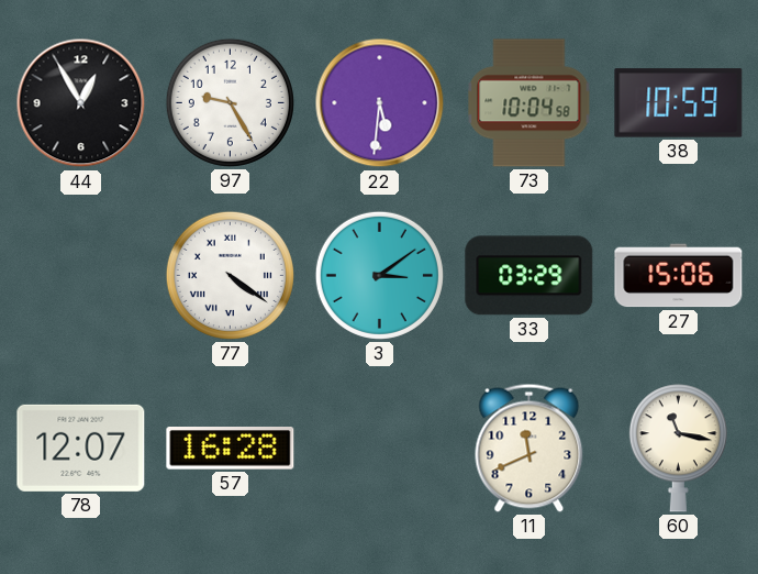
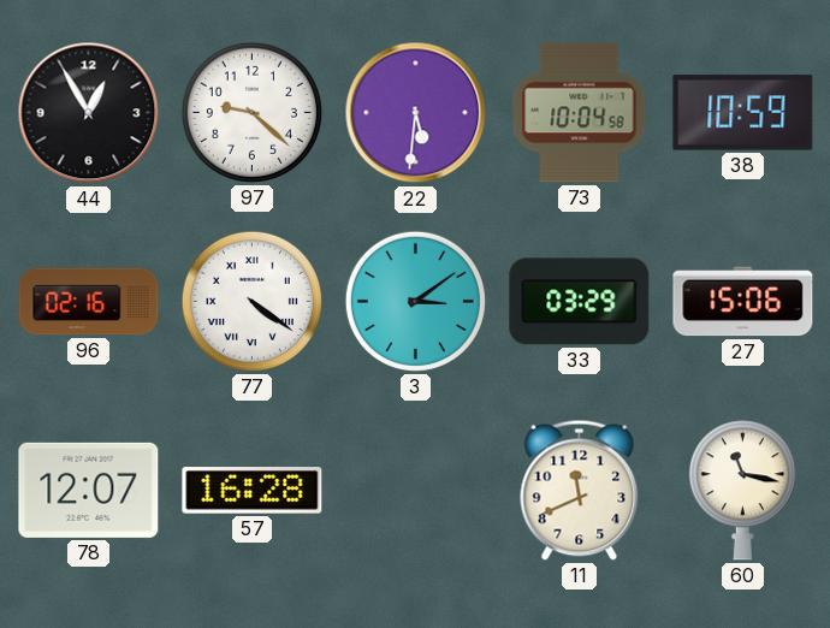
97: 9:25 -> 9:22 (251, 112)
96: none -> 02:16 (89, 302)
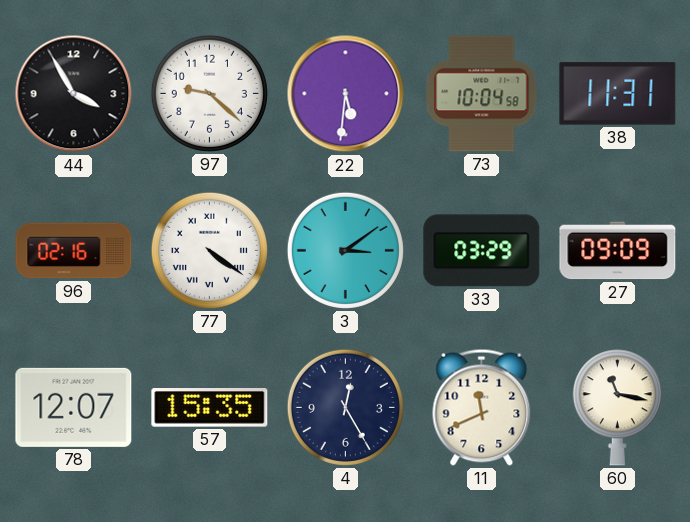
44: 12:55 -> 3:55 (74, 94)
38: 10:59 -> 11:31 (618, 94)
27: 15:06 -> 09:09 (618, 251)
57: 16:28 -> 15:35 (210, 408)
4: none -> 12:25 (345, 407)
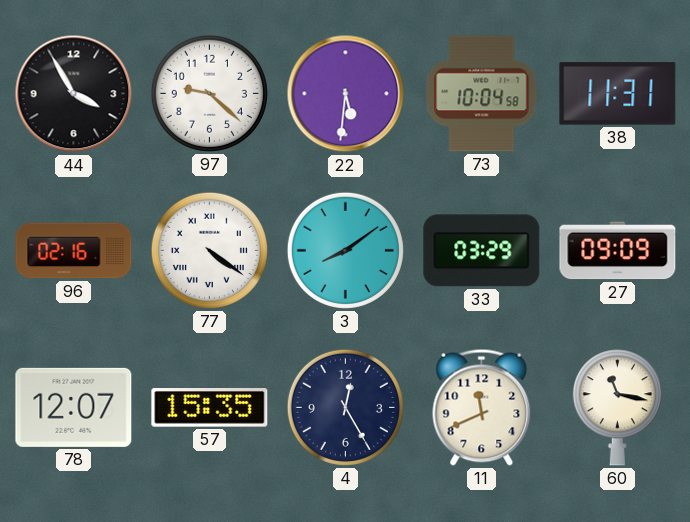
3: 3:09 -> 8:09 (345, 250)
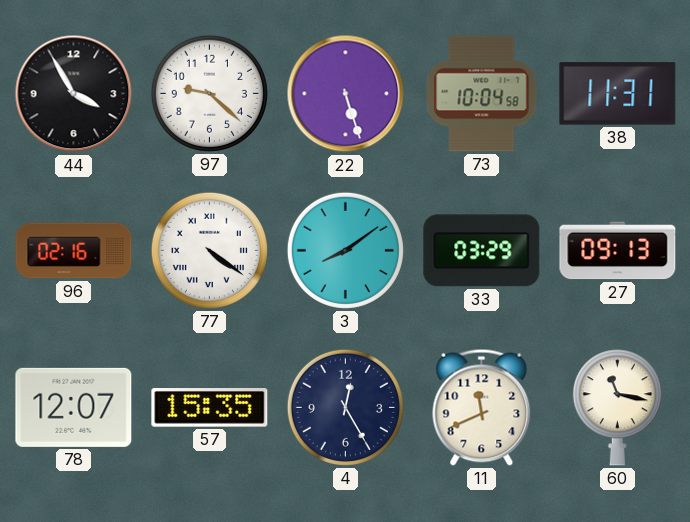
22: 5:31 -> 5:27 (346, 94)
27: 09:09 -> 09:13 (618, 251)
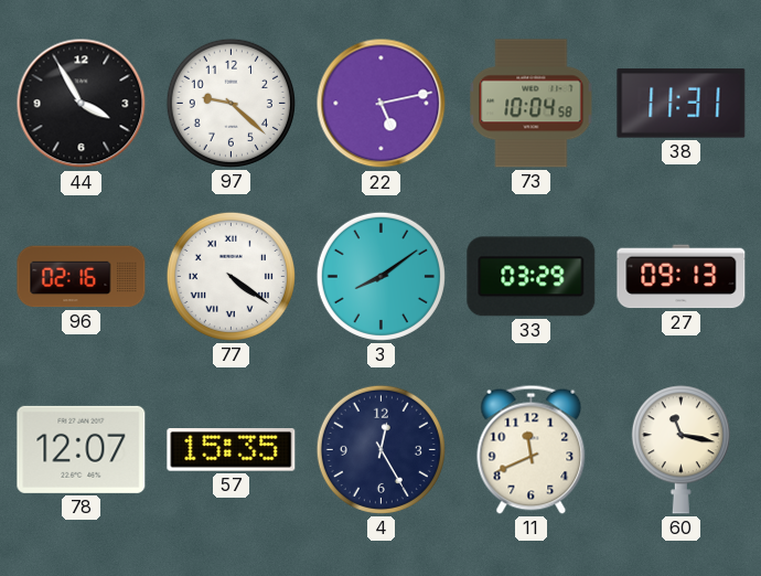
22: 5:27 -> 5:13 (382, 104)
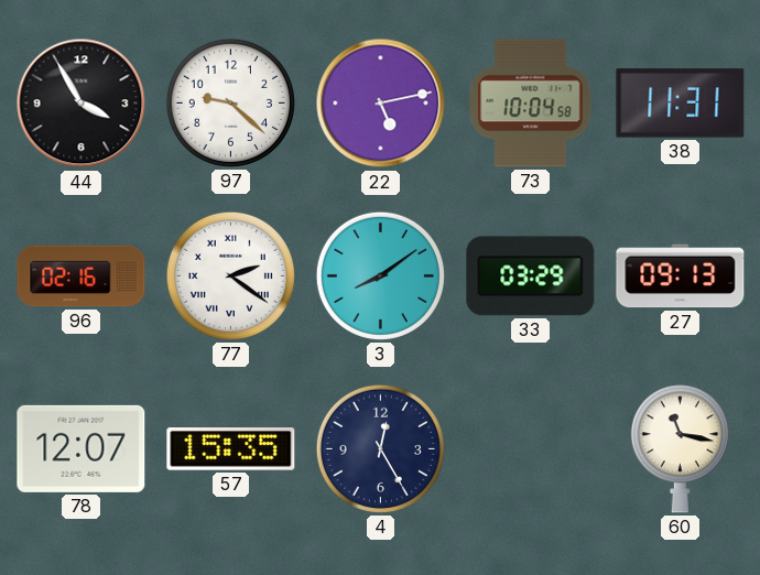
77: 4:21 -> 2:21 (230, 275)
11: 11:41 -> none (532, 449)
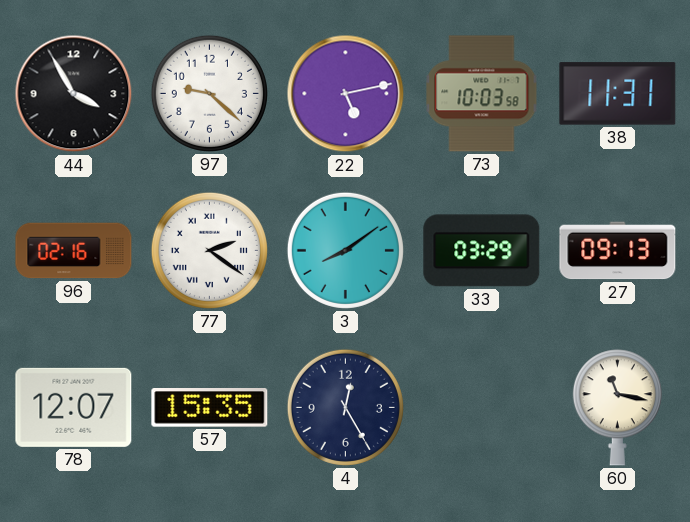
73: 10:04 -> 10:03 (482, 94)
